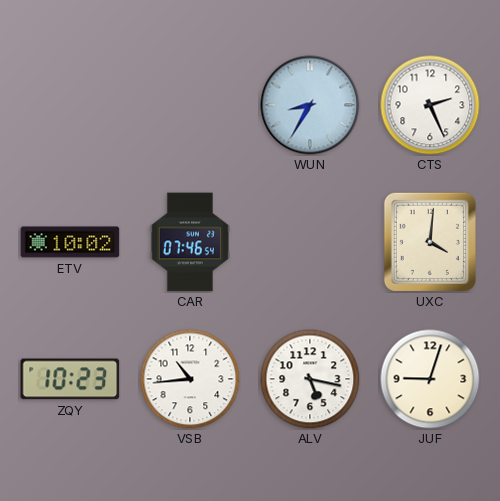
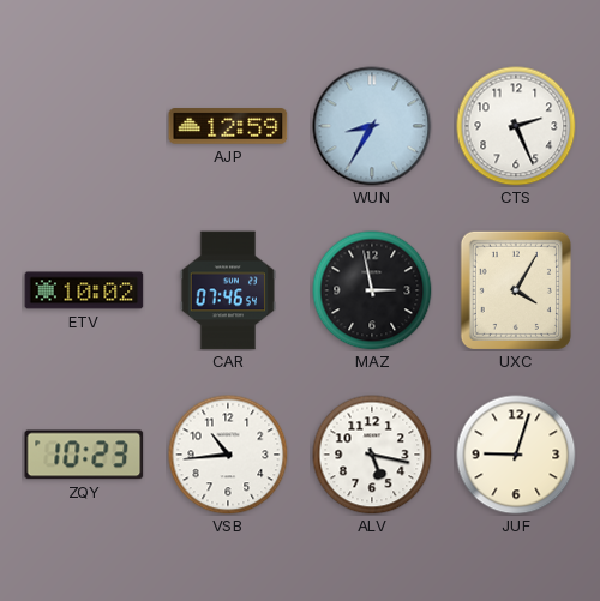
AJP: none -> 12:59 (228, 126)
MAZ: none -> 2:58 (372, 290)
UXC: 4:01 -> 4:05 (516, 290)
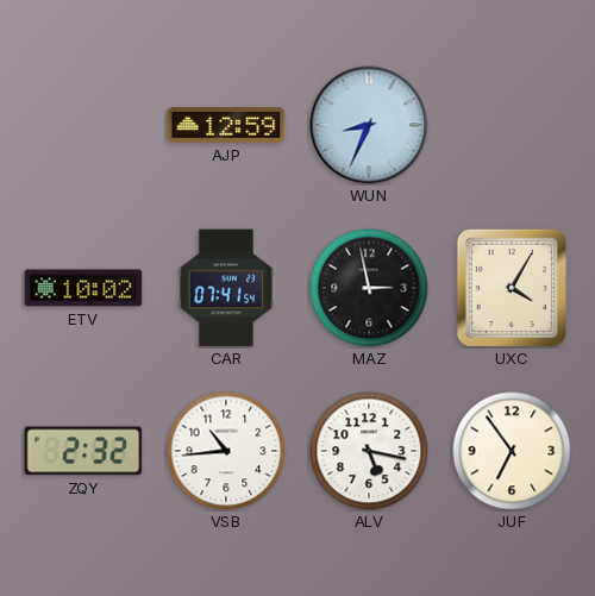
WUN: 8:35 -> 8:34 (369, 125)
CTS: 2:26 -> none (516, 126)
CAR: 07:46 -> 07:41 (226, 288)
ZQY: 10:23 -> 2:32 (83, 451)
JUF: 9:03 -> 6:54 (512, 451)
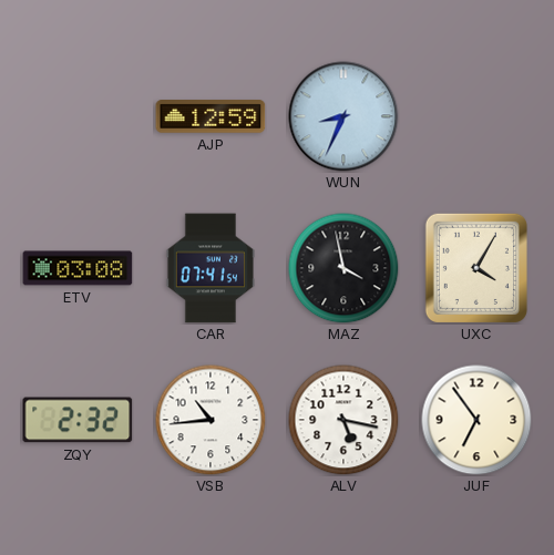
ETV: 10:02 -> 03:08 (78, 268)
MAZ: 2:58 -> 3:58 (343, 268)
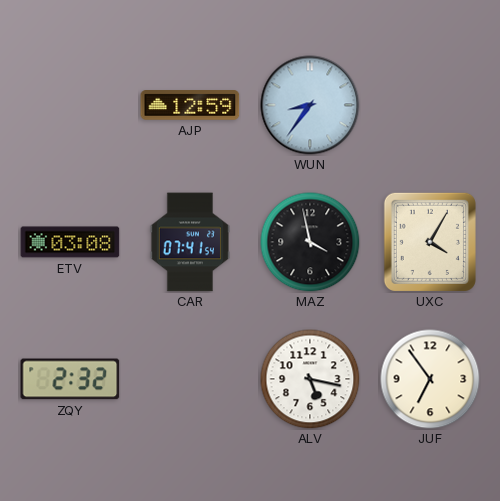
WUN: 8:34 -> 8:36 (310, 105)
VSB: 10:44 -> none (211, 420)
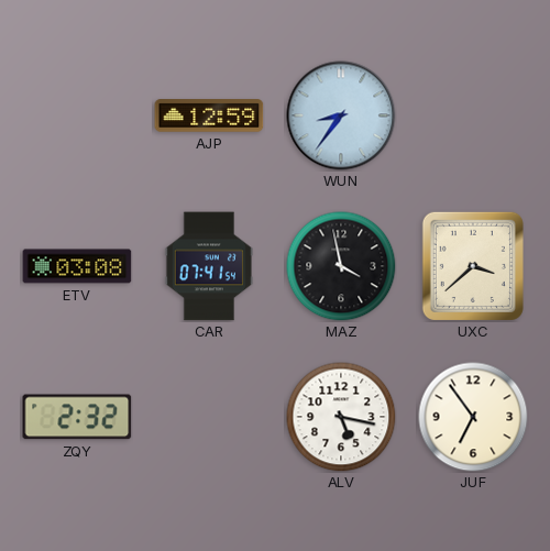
UXC: 4:05 -> 3:38 (473, 266)
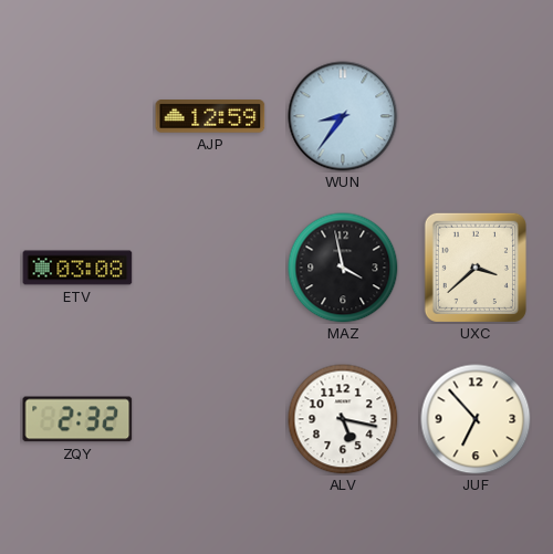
CAR: 07:41 -> none (209, 266)
JUF: 6:54 -> 6:53 (476, 419)
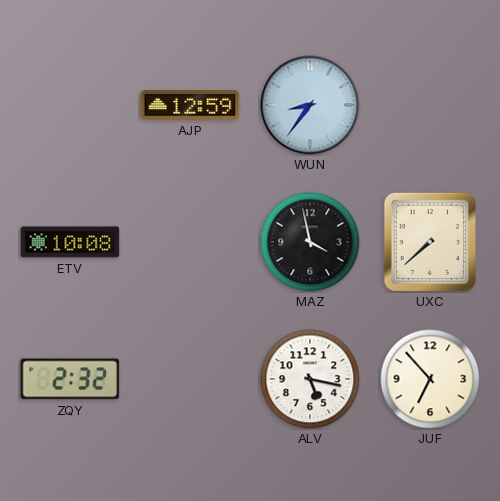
ETV: 03:08 -> 10:08 (70, 242)
UXC: 3:38 -> 7:38 (430, 242)
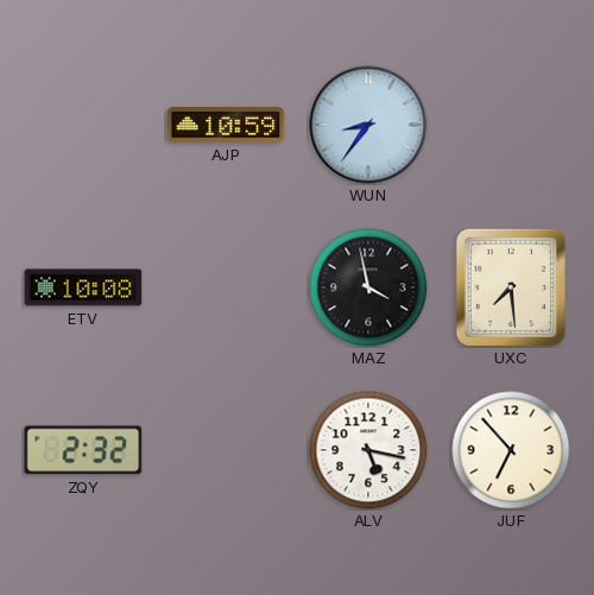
AJP: 12:59 -> 10:59 (226, 125)
UXC: 7:38 -> 7:29 (511, 287)
